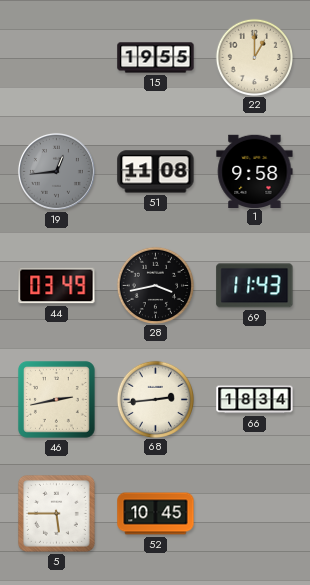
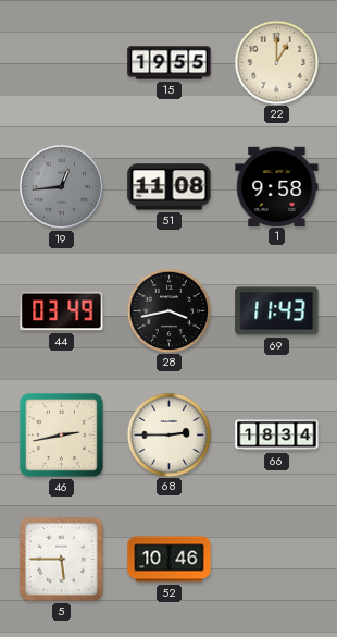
68: 2:44 -> 2:45 (168, 434)
52: 10:45 -> 10:46 (170, 560)
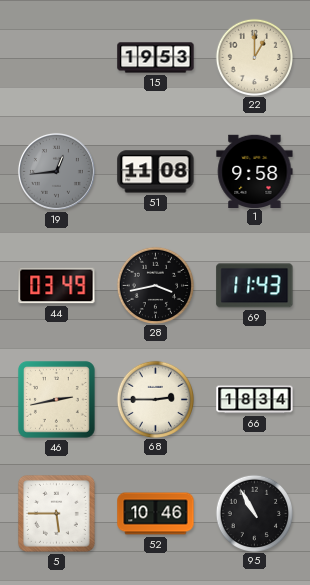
15: 19:55 -> 19:53 (156, 58)
95: none -> 10:55 (254, 513)
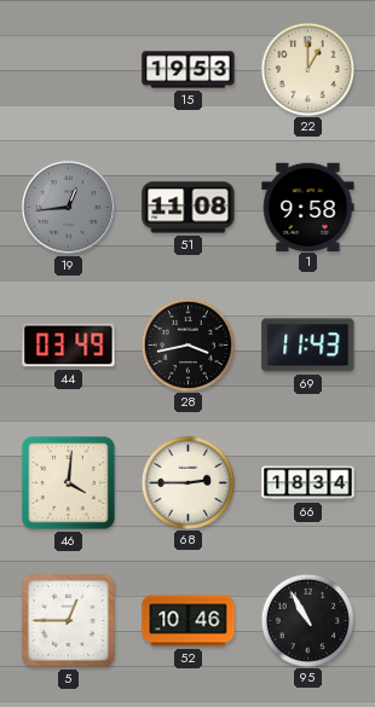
46: 2:43 -> 4:01 (68, 482)
5: 5:45 -> 12:45 (68, 620)
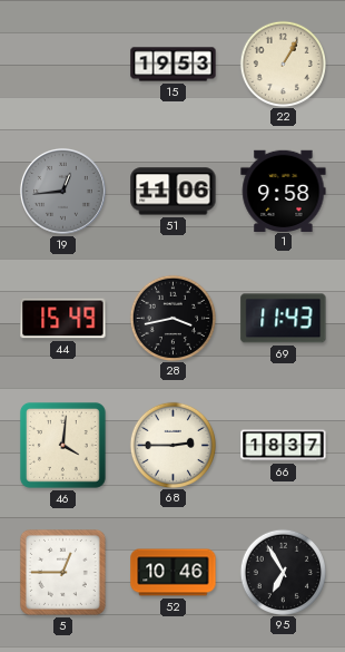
22: 1:00 -> 1:05 (283, 64)
51: 11:08 -> 11:06 (174, 192)
44: 03:49 -> 15:49 (63, 319)
66: 18:34 -> 18:37 (284, 446)
95: 10:55 -> 6:55 (283, 572)
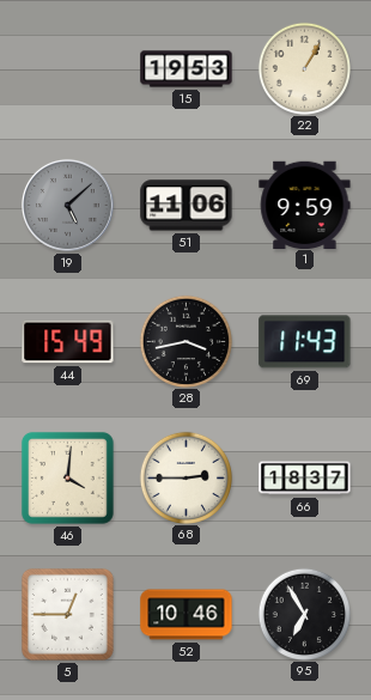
19: 12:44 -> 5:08 (67, 205)
1: 9:58 -> 9:59 (305, 205)
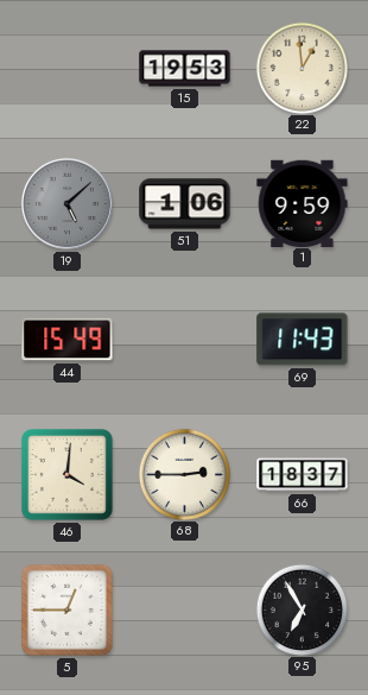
22: 1:05 -> 12:59 (302, 68)
51: 11:06 -> 1:06 (185, 204)
28: 3:43 -> none (185, 341)
52: 10:46 -> none (187, 615)
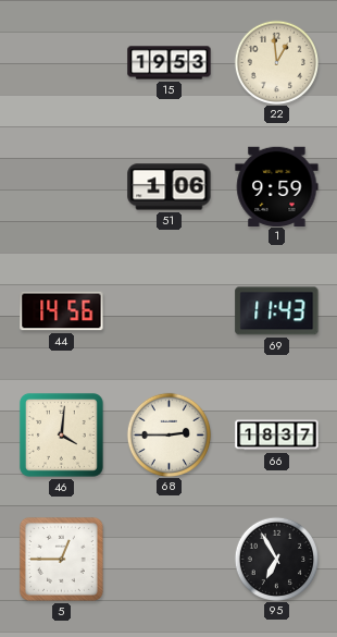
19: 5:08 -> none (66, 203)
44: 15:49 -> 14:56 (62, 311)
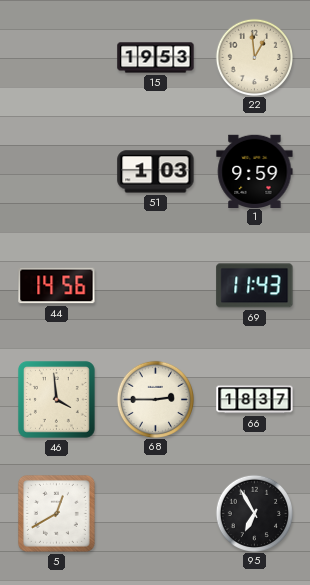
51: 1:06 -> 1:03 (156, 172)
46: 4:01 -> 3:59 (56, 399)
5: 12:45 -> 12:40 (56, 513)
